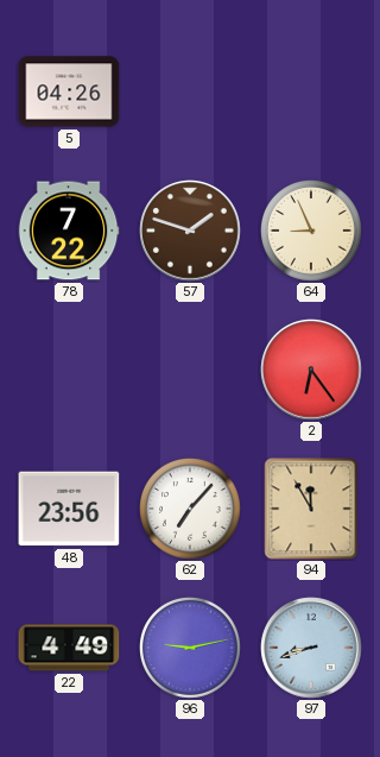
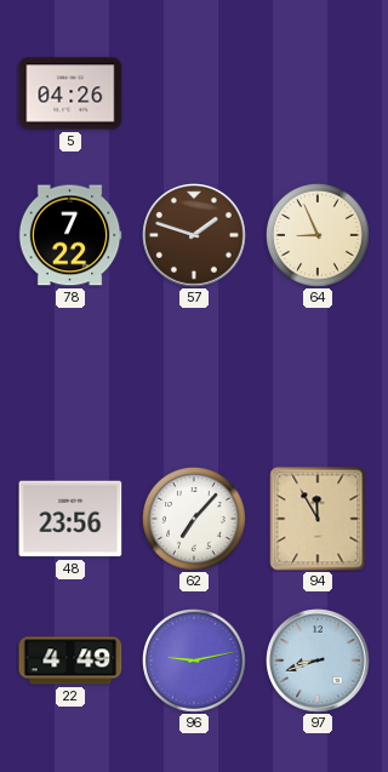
2: 6:24 -> none (311, 370)
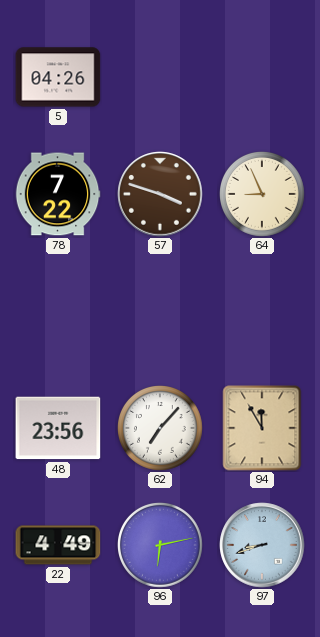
57: 1:48 -> 3:48 (160, 194)
96: 9:13 -> 6:13 (161, 546)
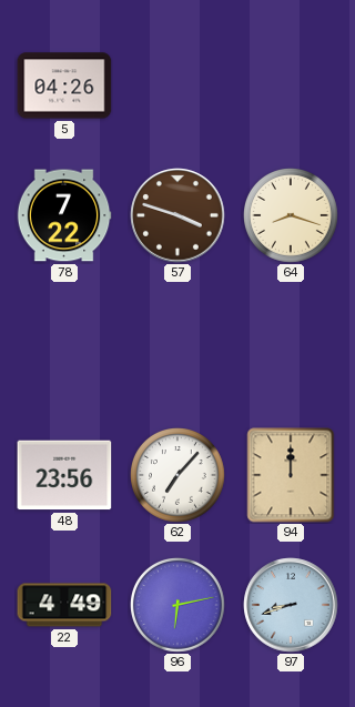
64: 8:56 -> 8:18 (292, 216)
94: 11:55 -> 12:00 (291, 475)
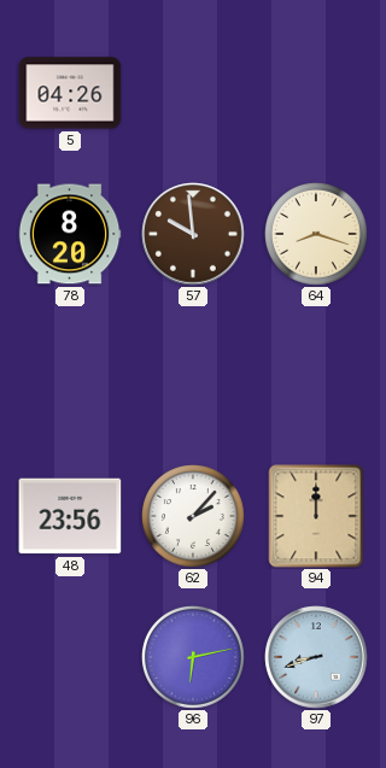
78: 7:22 -> 8:20 (70, 234)
57: 3:48 -> 9:59 (193, 234)
62: 7:07 -> 2:07 (194, 517)
22: 4:49 -> none (64, 605)
